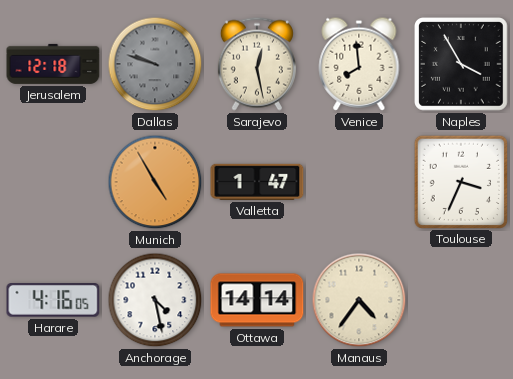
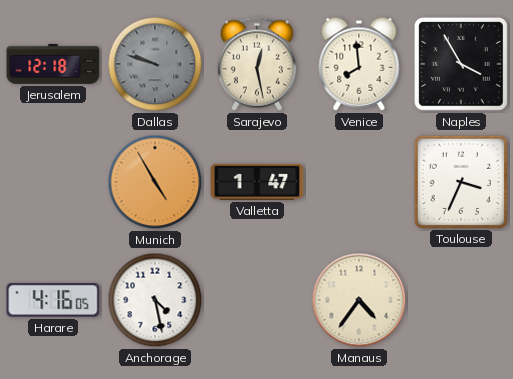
Ottawa: 14:14 -> none (257, 300)
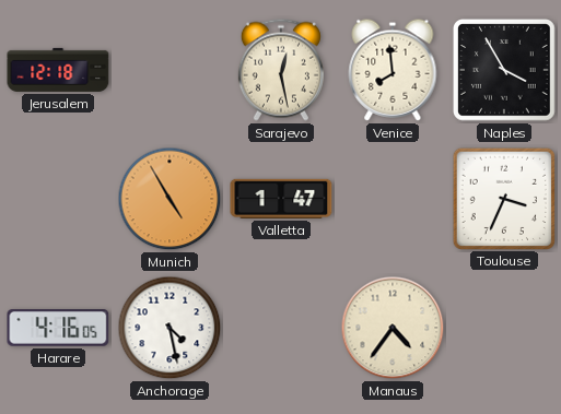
Dallas: 9:48 -> none (155, 64)
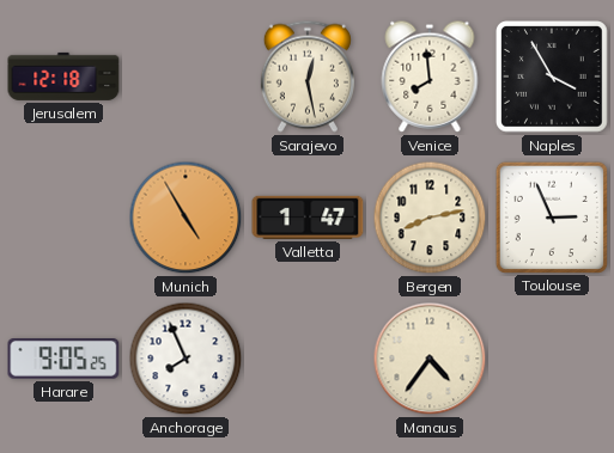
Bergen: none -> 8:13 (430, 218)
Toulouse: 3:34 -> 2:56 (551, 216)
Harare: 4:16 -> 9:05 (63, 360)
Anchorage: 4:28 -> 7:56 (186, 359)
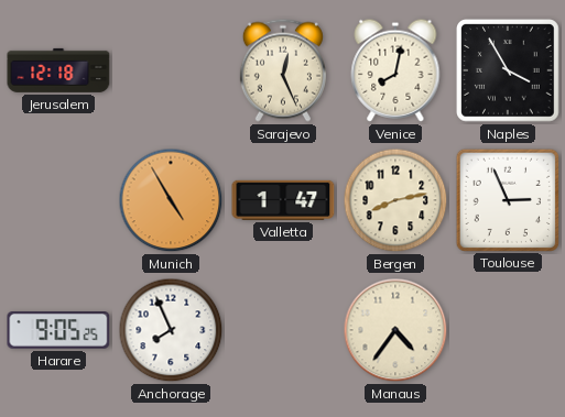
Sarajevo: 12:28 -> 12:26 (283, 70)
Venice: 7:59 -> 8:02 (395, 70)
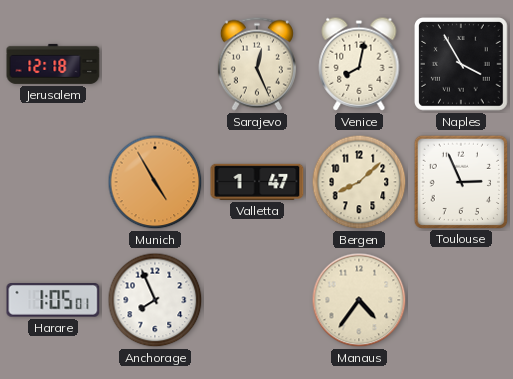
Bergen: 8:13 -> 8:08 (359, 182)
Harare: 9:05 -> 1:05 (53, 301)
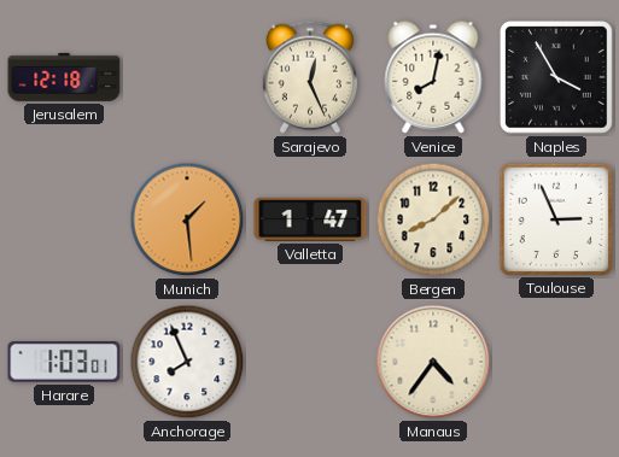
Munich: 4:55 -> 1:29 (187, 219)
Harare: 1:05 -> 1:03 (64, 363)
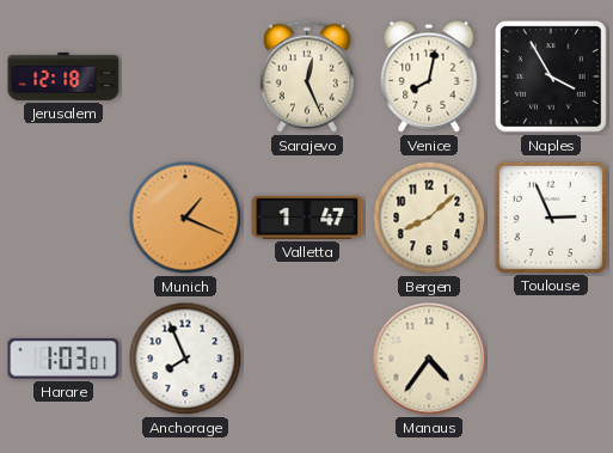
Munich: 1:29 -> 1:19 (185, 218)
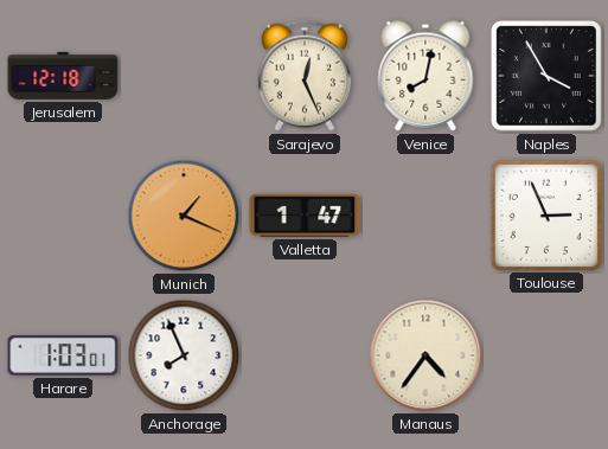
Bergen: 8:08 -> none (429, 218)
